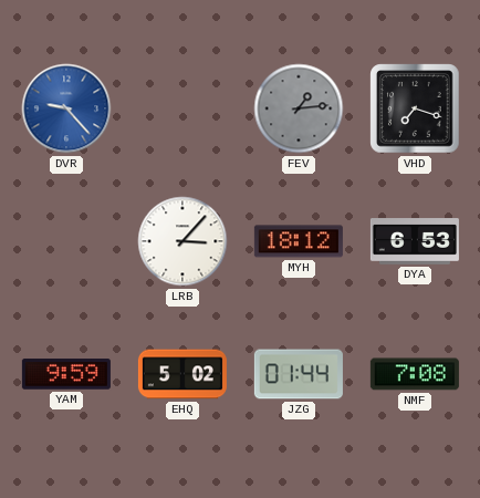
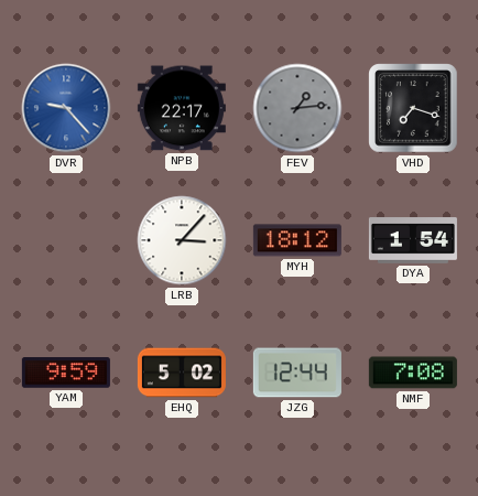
NPB: none -> 22:17 (182, 108)
DYA: 6:53 -> 1:54 (413, 240)
JZG: 01:44 -> 12:44 (297, 373)
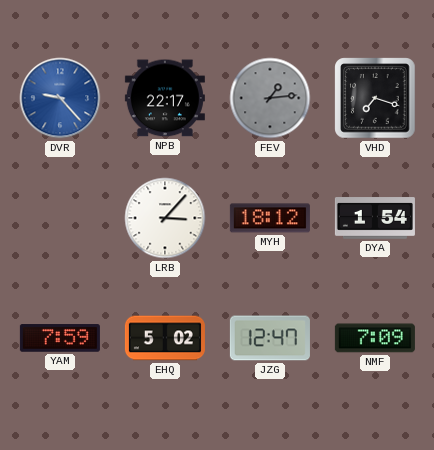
YAM: 9:59 -> 7:59 (60, 338)
JZG: 12:44 -> 12:47 (270, 338)
NMF: 7:08 -> 7:09 (375, 338)
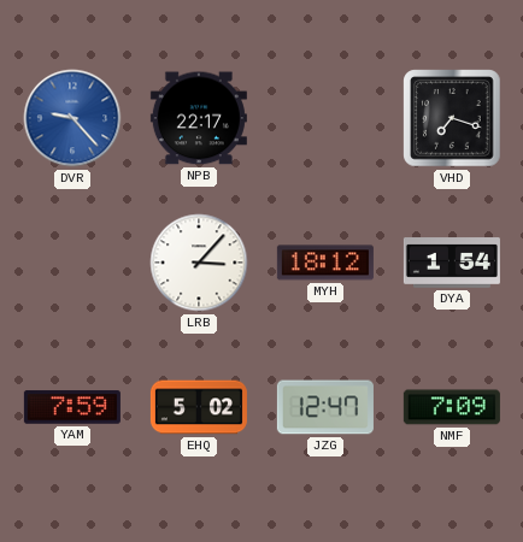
FEV: 1:14 -> none (270, 98)
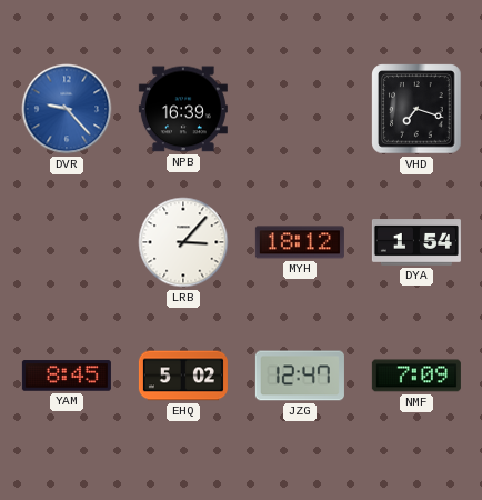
NPB: 22:17 -> 16:39 (183, 109)
YAM: 7:59 -> 8:45 (67, 376)
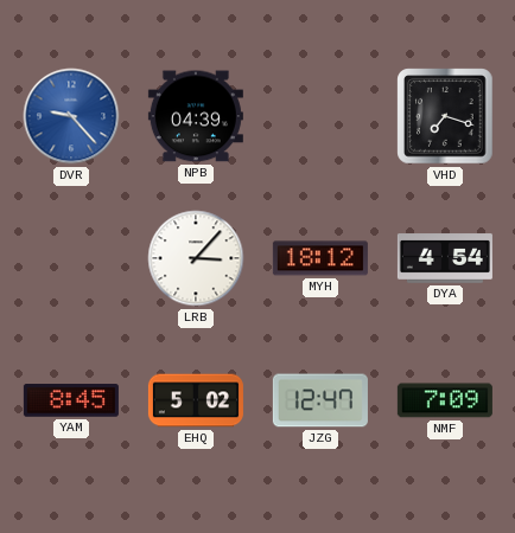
NPB: 16:39 -> 04:39 (196, 116)
DYA: 1:54 -> 4:54 (445, 258)
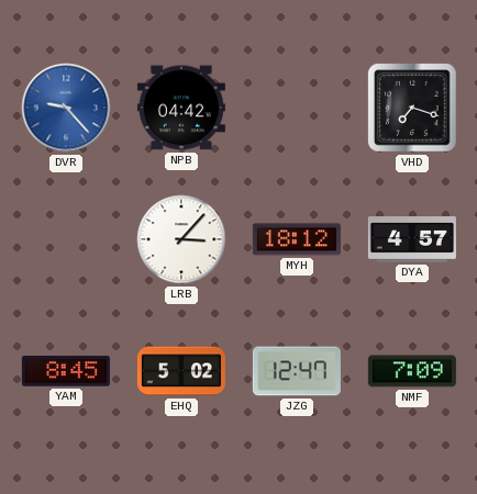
NPB: 04:39 -> 04:42 (181, 108)
DYA: 4:54 -> 4:57 (412, 239)
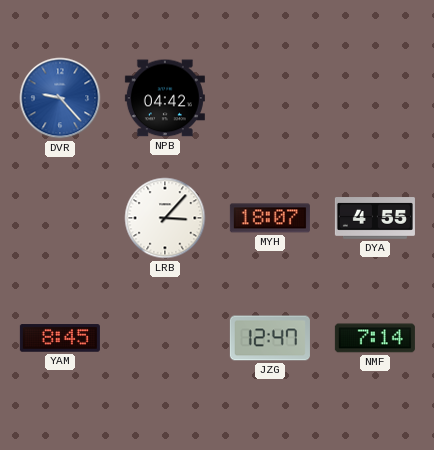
VHD: 7:18 -> none (412, 108)
MYH: 18:12 -> 18:07 (270, 218)
DYA: 4:57 -> 4:55 (375, 218)
EHQ: 5:02 -> none (181, 371)
NMF: 7:09 -> 7:14 (375, 338)
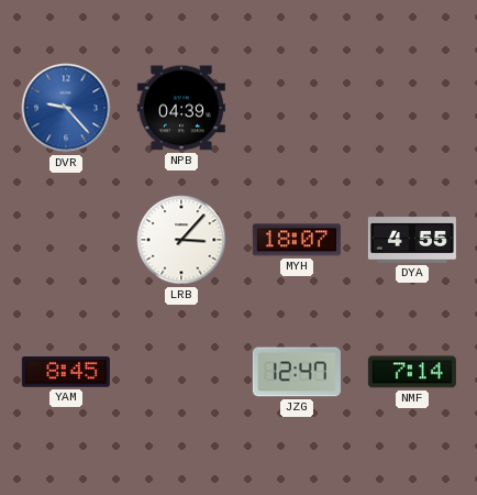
NPB: 04:42 -> 04:39 (181, 108)
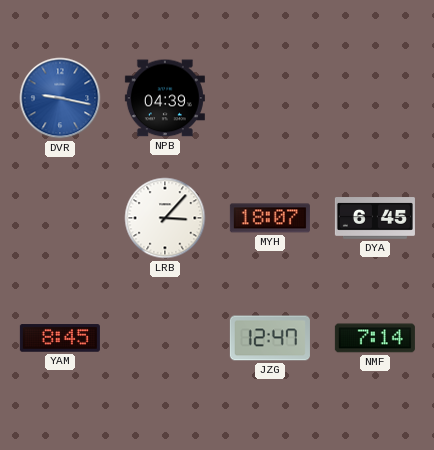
DVR: 9:23 -> 9:17 (60, 98)
DYA: 4:55 -> 6:45 (375, 218)
